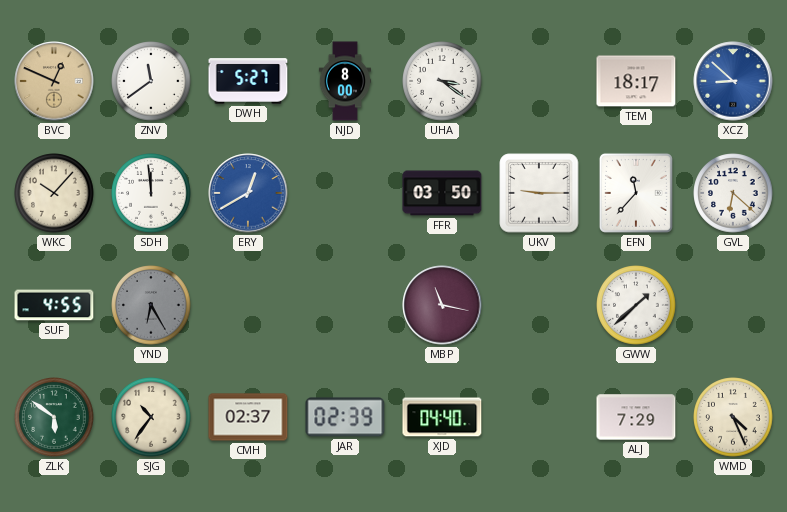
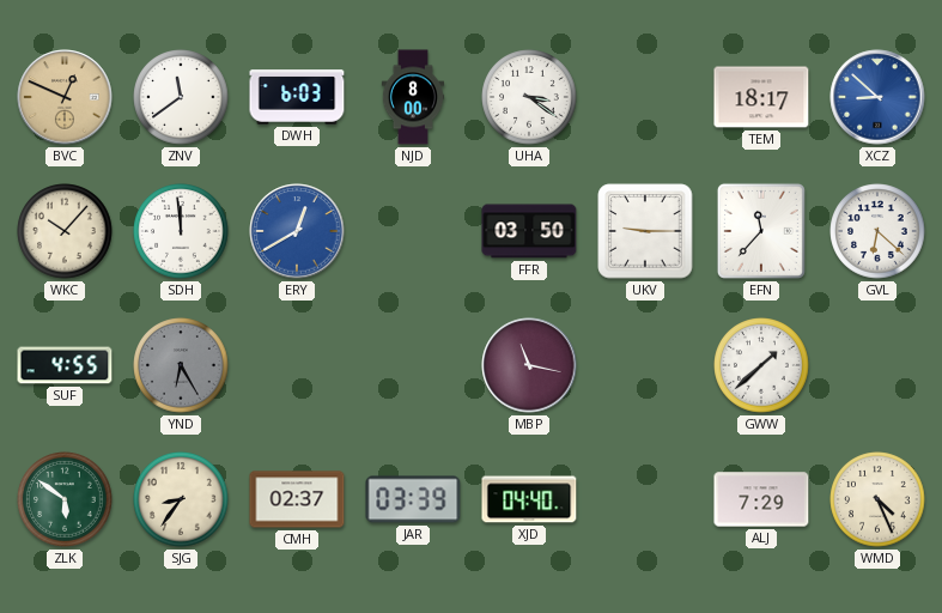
DWH: 5:27 -> 6:03 (297, 97)
SJG: 10:36 -> 8:36 (181, 499)
JAR: 02:39 -> 03:39 (413, 499)
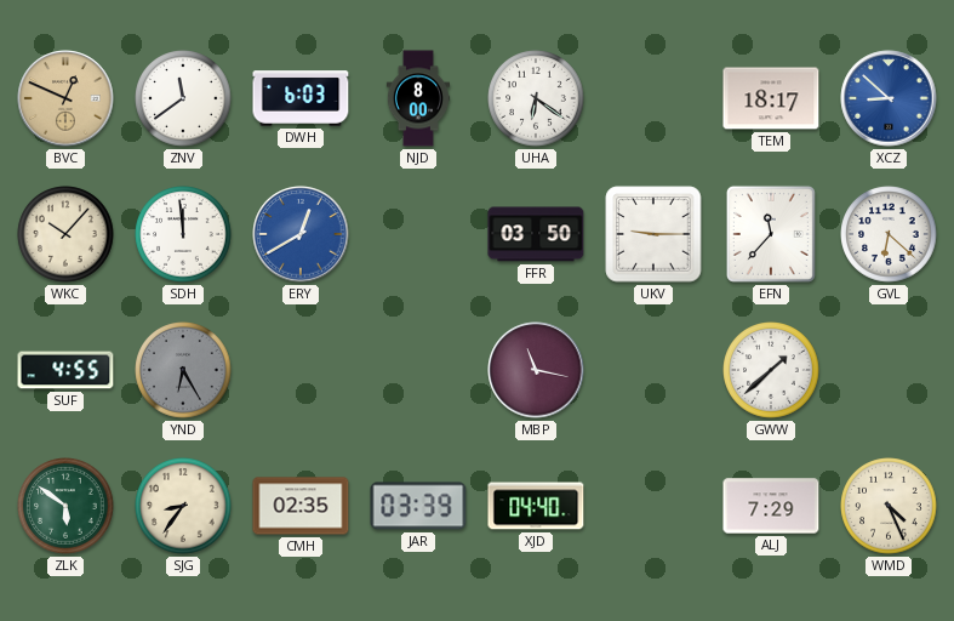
UHA: 3:21 -> 6:21 (536, 98)
CMH: 02:37 -> 02:35 (301, 506)
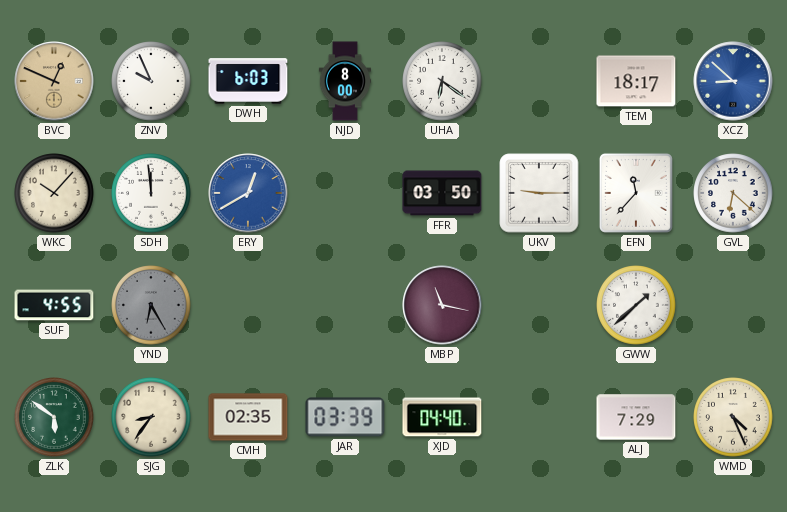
ZNV: 11:39 -> 9:56 (151, 81)
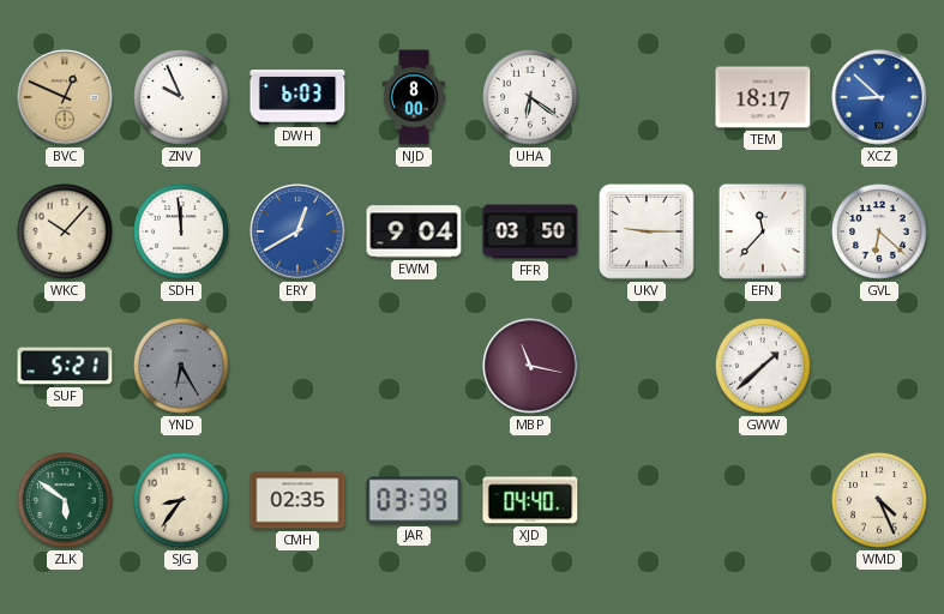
EWM: none -> 9:04 (414, 231)
SUF: 4:55 -> 5:21 (65, 366)
ALJ: 7:29 -> none (636, 417)
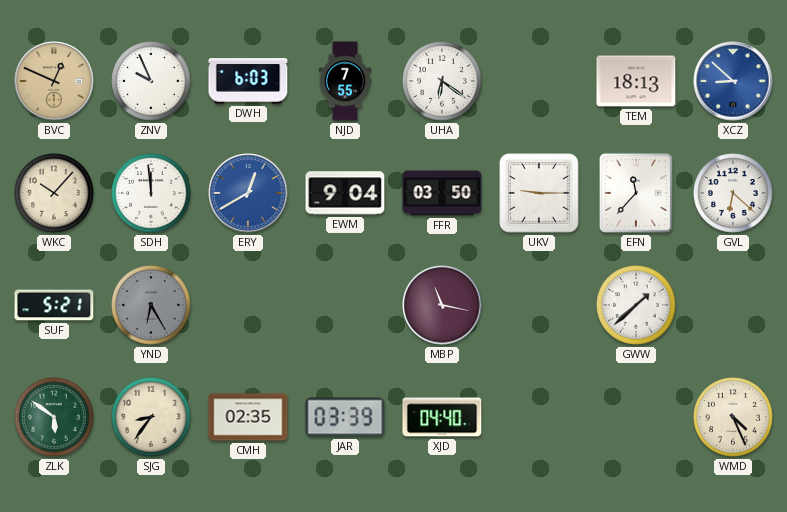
NJD: 8:00 -> 7:55 (345, 81)
TEM: 18:17 -> 18:13 (636, 81)
